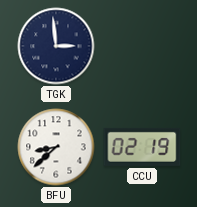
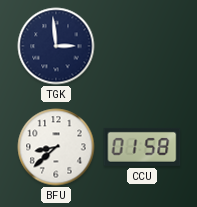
CCU: 02:19 -> 01:58 (142, 147)
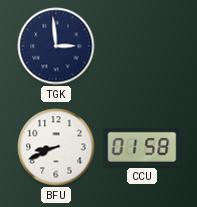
BFU: 8:38 -> 8:41 (56, 147)
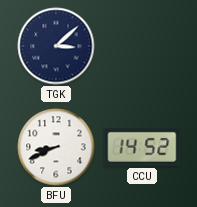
TGK: 2:59 -> 3:08 (56, 46)
CCU: 01:58 -> 14:52 (142, 147)
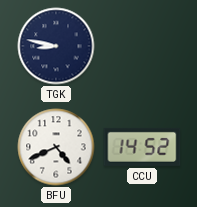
TGK: 3:08 -> 8:47 (56, 46)
BFU: 8:41 -> 4:41 (56, 147)
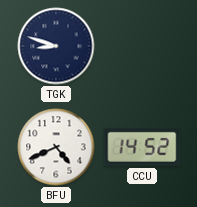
TGK: 8:47 -> 8:48 (56, 46)
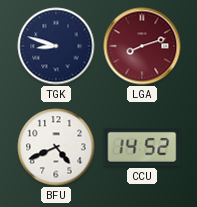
LGA: none -> 8:12 (142, 46)
